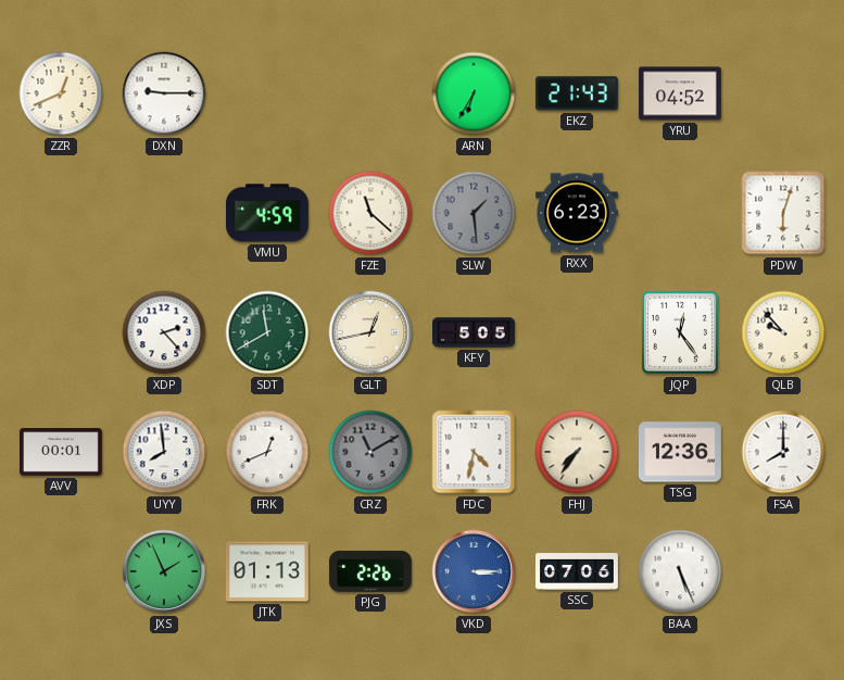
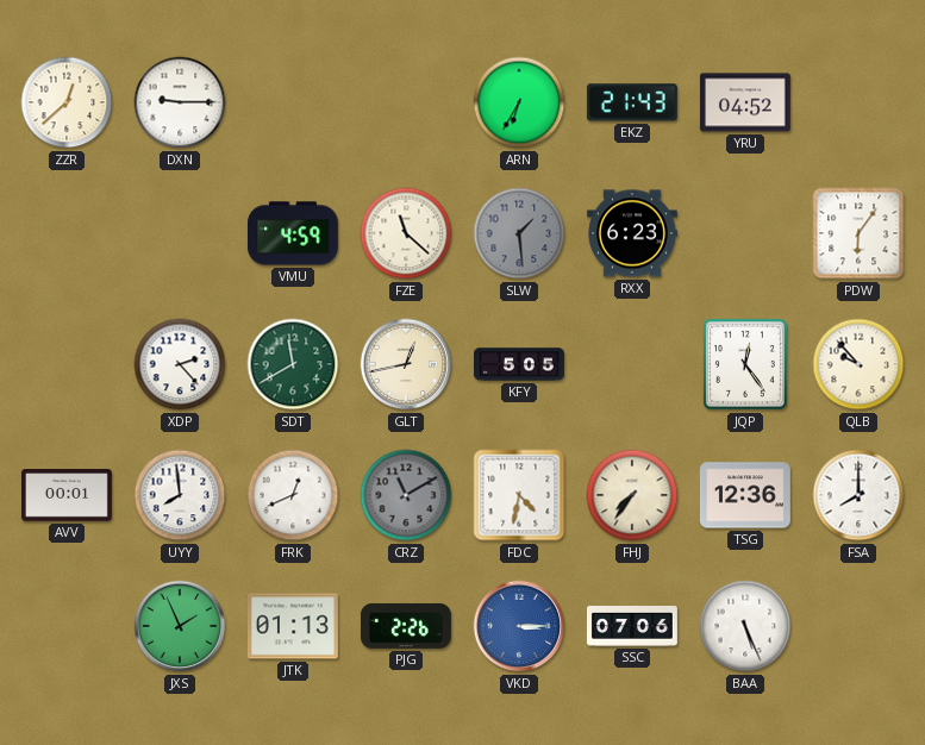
ZZR: 12:41 -> 12:38 (67, 102)
PDW: 6:03 -> 6:06 (858, 233)
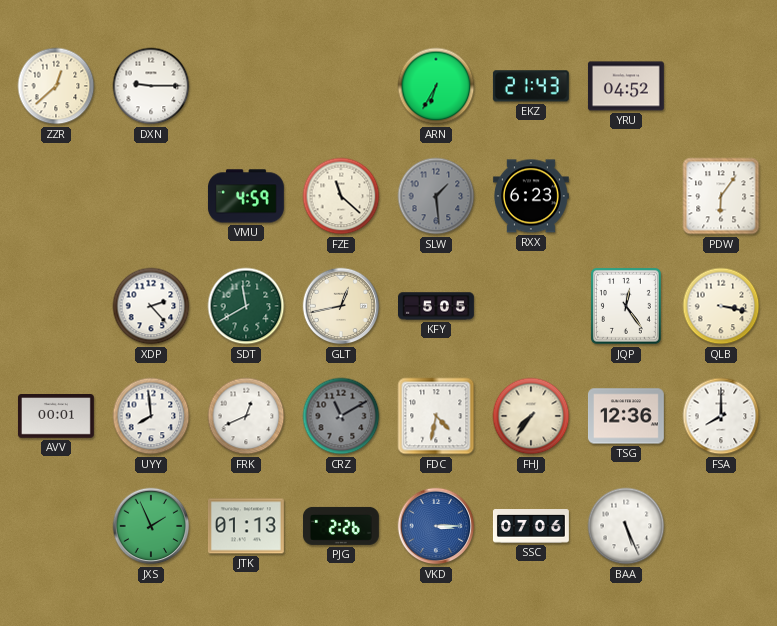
QLB: 9:53 -> 3:17 (721, 306)
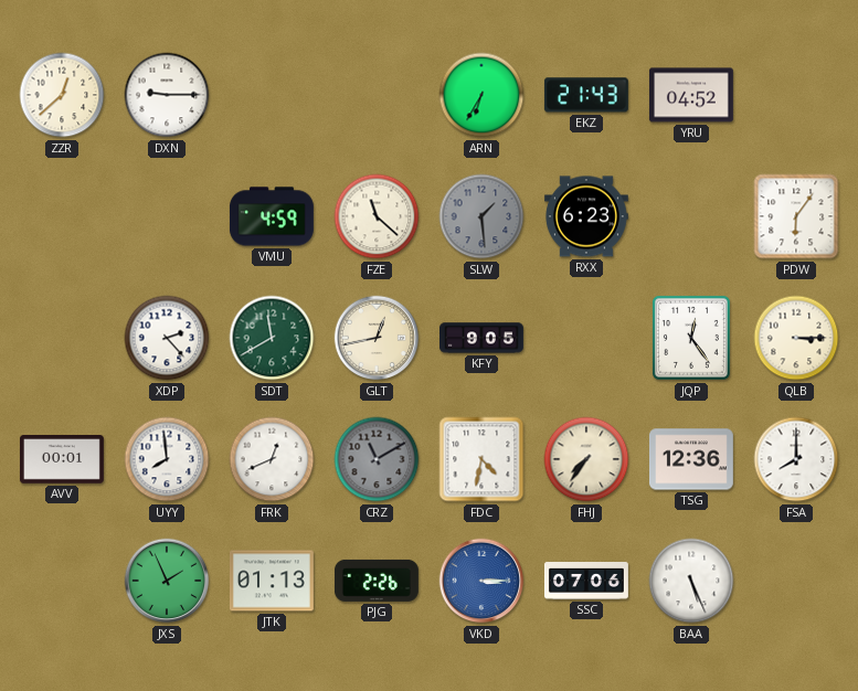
KFY: 5:05 -> 9:05 (483, 338)
QLB: 3:17 -> 3:15 (796, 338)
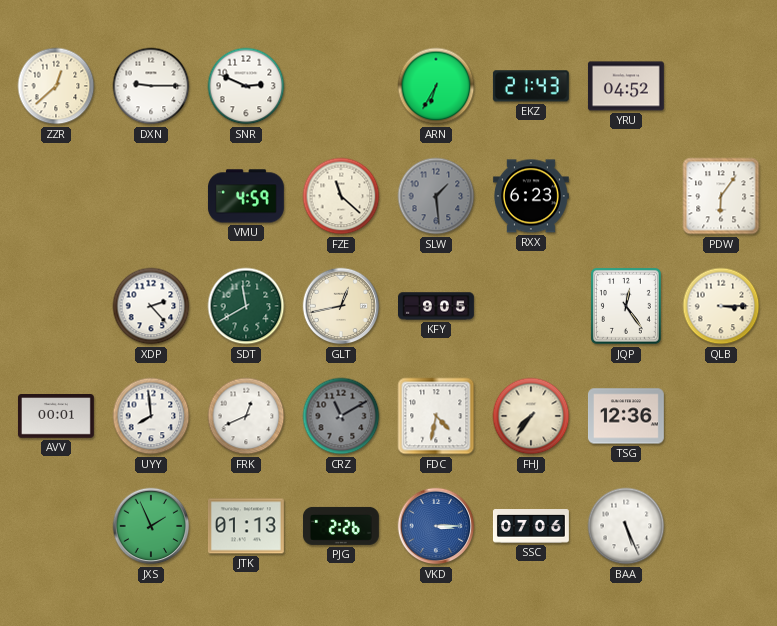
SNR: none -> 2:49 (246, 86)
FSA: 8:00 -> none (796, 459)
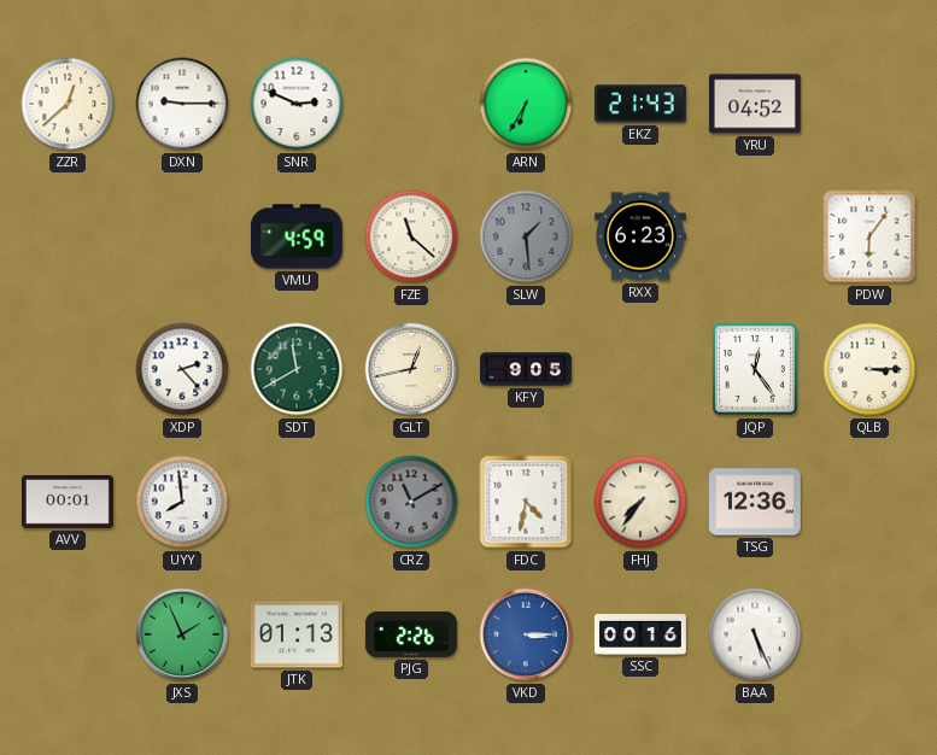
FRK: 12:41 -> none (246, 416)
SSC: 07:06 -> 00:16 (640, 634)
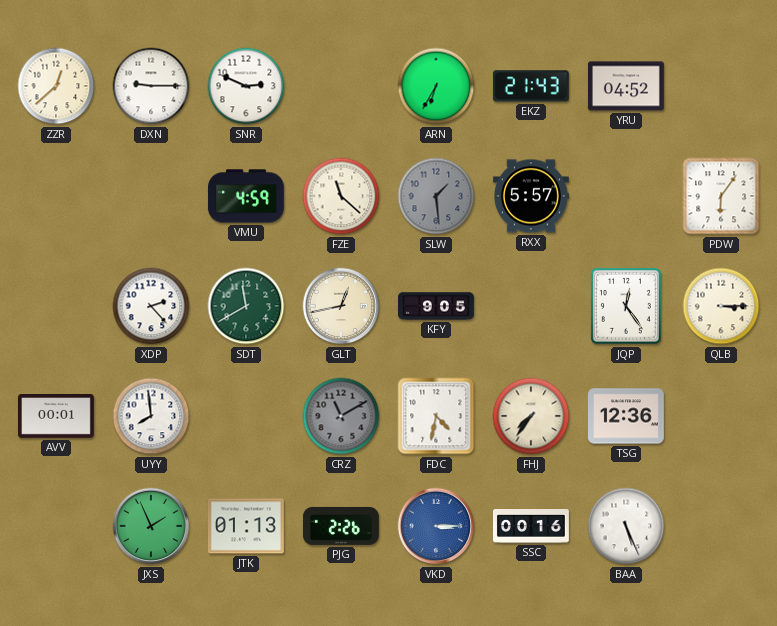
RXX: 6:23 -> 5:57 (531, 196)
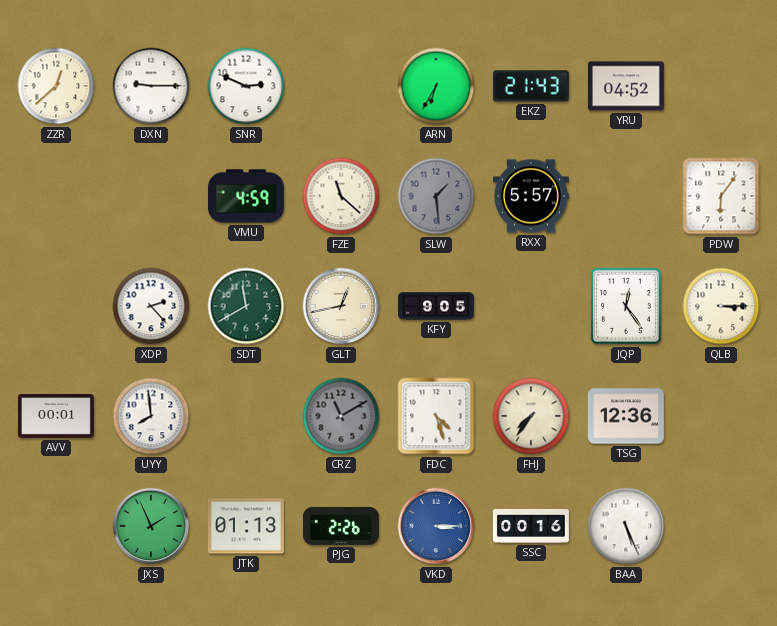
FDC: 4:32 -> 4:27 (436, 416)
